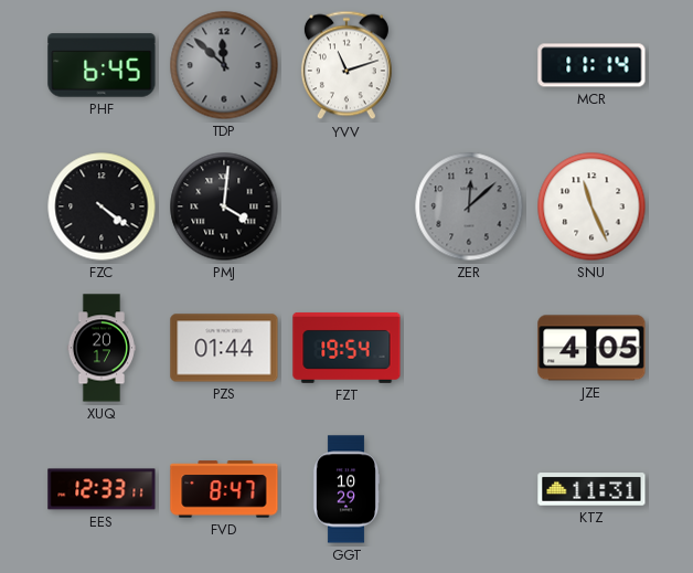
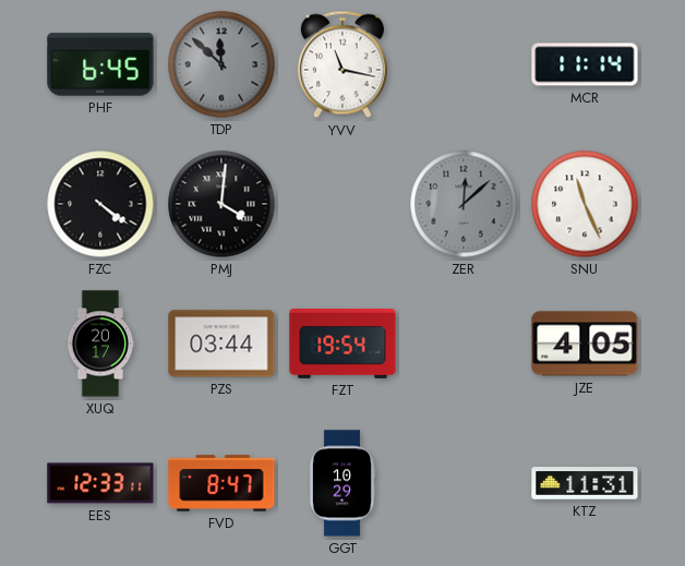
YVV: 11:12 -> 11:17 (342, 64)
PZS: 01:44 -> 03:44 (221, 344)
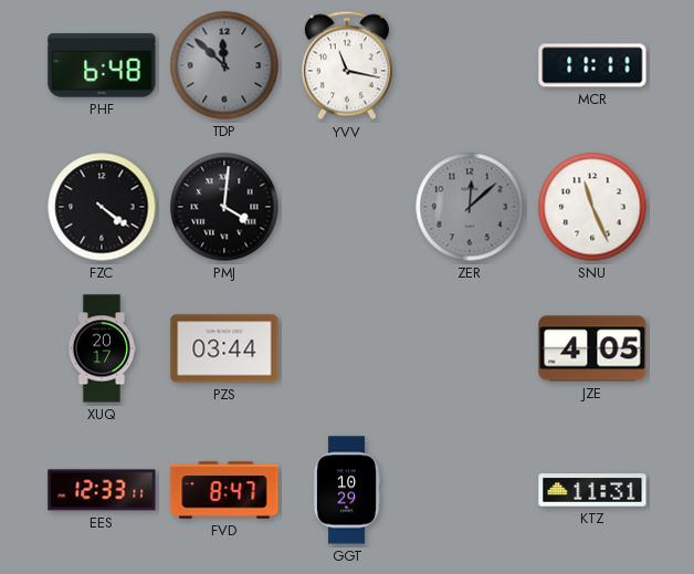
PHF: 6:45 -> 6:48 (102, 65)
MCR: 11:14 -> 11:11 (592, 65)
FZT: 19:54 -> none (342, 344)
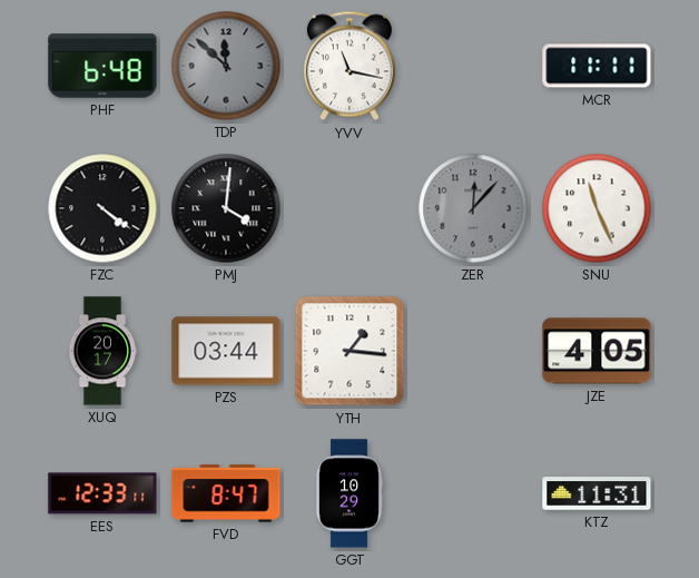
ZER: 12:08 -> 12:07 (473, 208)
YTH: none -> 1:16 (349, 351)
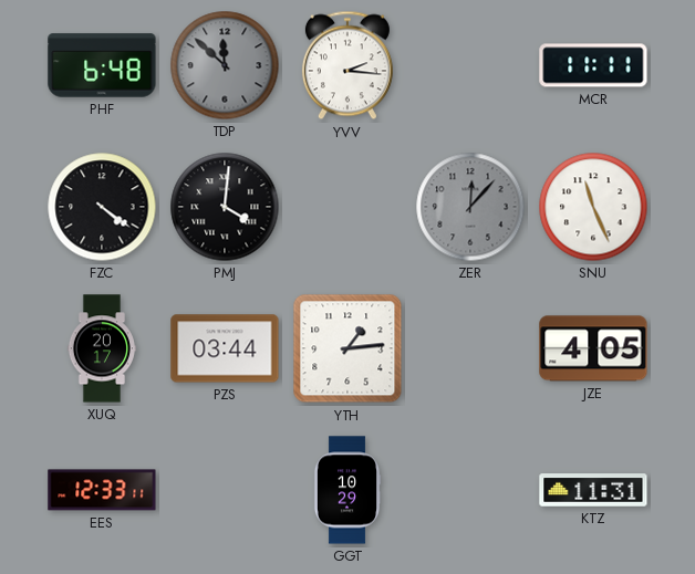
YVV: 11:17 -> 2:16 (347, 65)
YTH: 1:16 -> 1:14 (347, 348)
FVD: 8:47 -> none (226, 493)
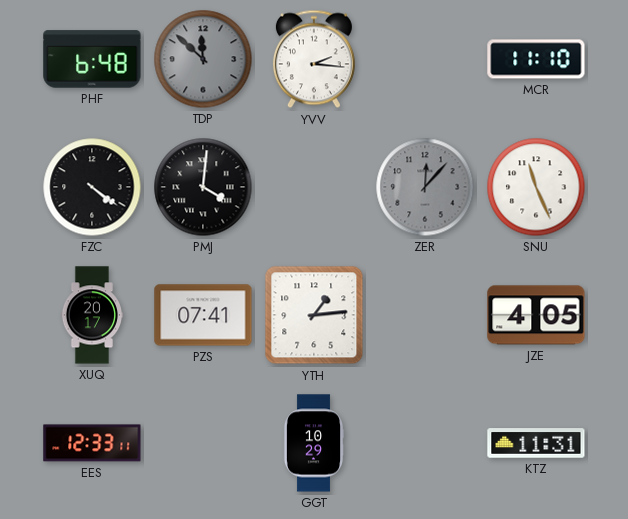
MCR: 11:11 -> 11:10 (536, 59)
PZS: 03:44 -> 07:41 (203, 315)
